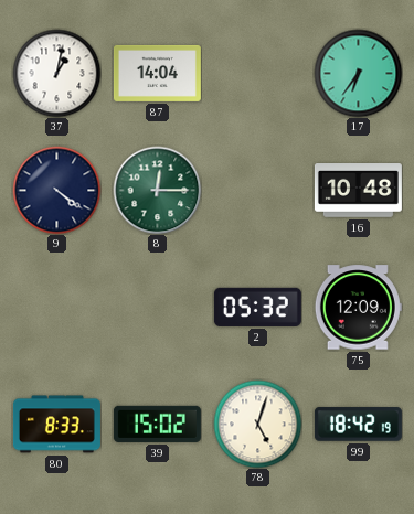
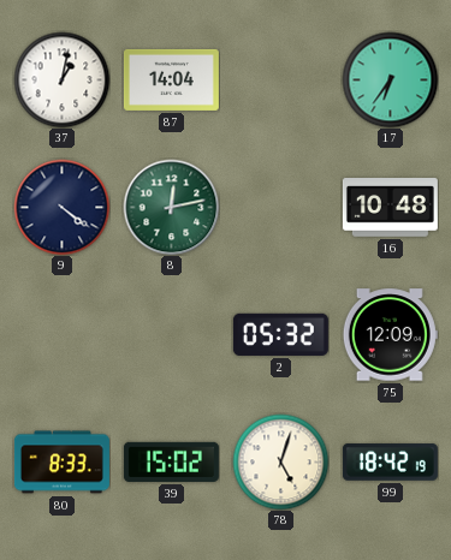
8: 12:15 -> 12:13 (171, 207)
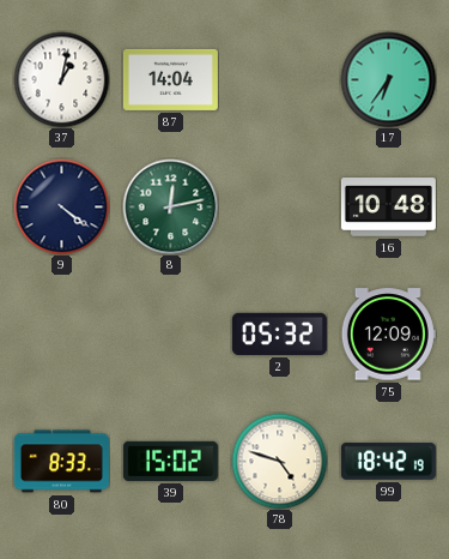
78: 5:03 -> 4:48 (279, 461)
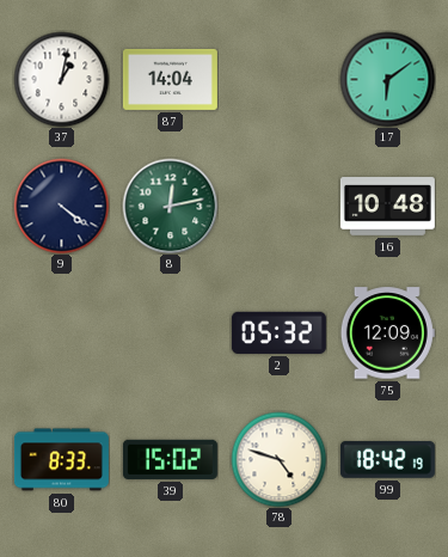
17: 6:36 -> 6:09 (387, 79)
